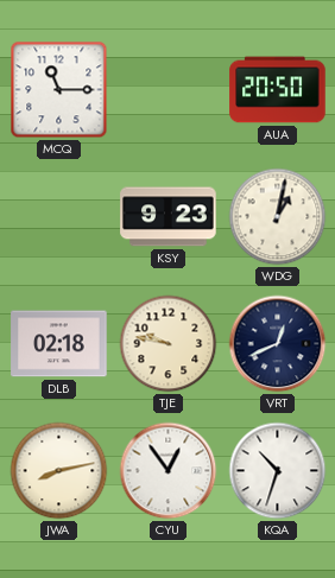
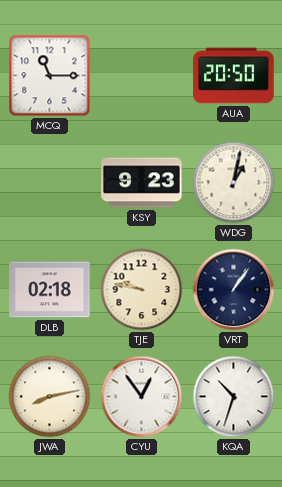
VRT: 12:41 -> 1:06 (234, 290)
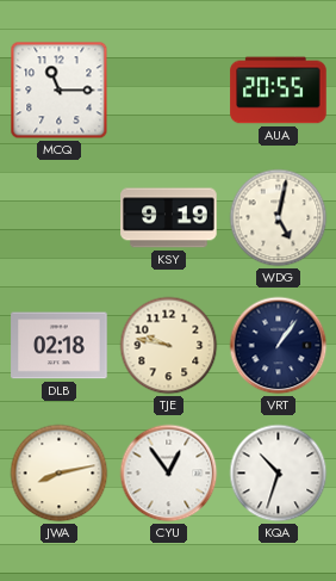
AUA: 20:50 -> 20:55 (279, 91)
KSY: 9:23 -> 9:19 (169, 218)
WDG: 1:02 -> 5:02 (279, 218)
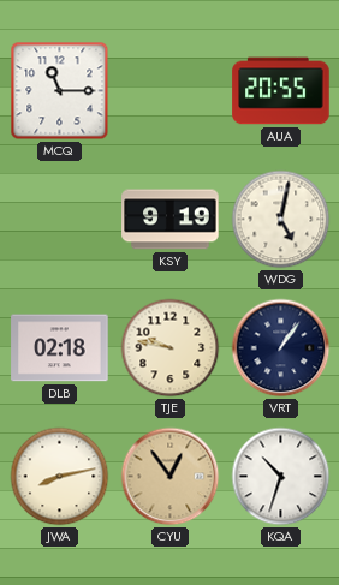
CYU dial: white -> champagne (171, 477)
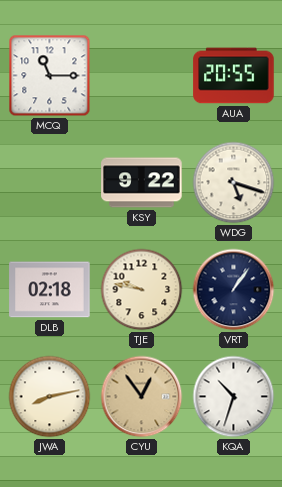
KSY: 9:19 -> 9:22 (142, 183)
WDG: 5:02 -> 5:18 (234, 183)
